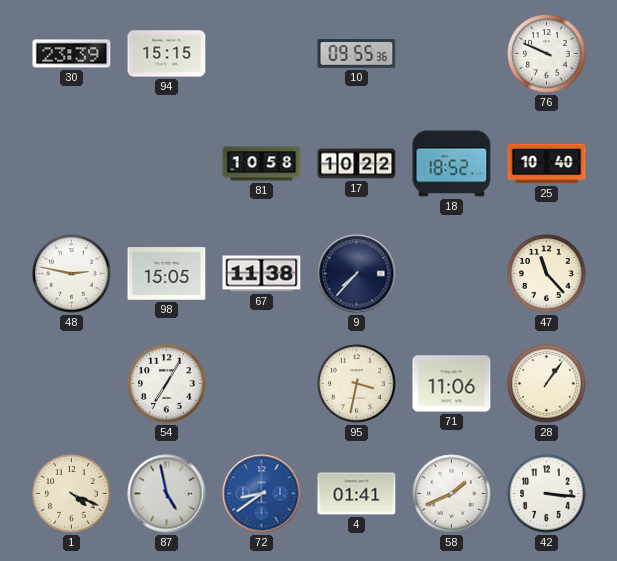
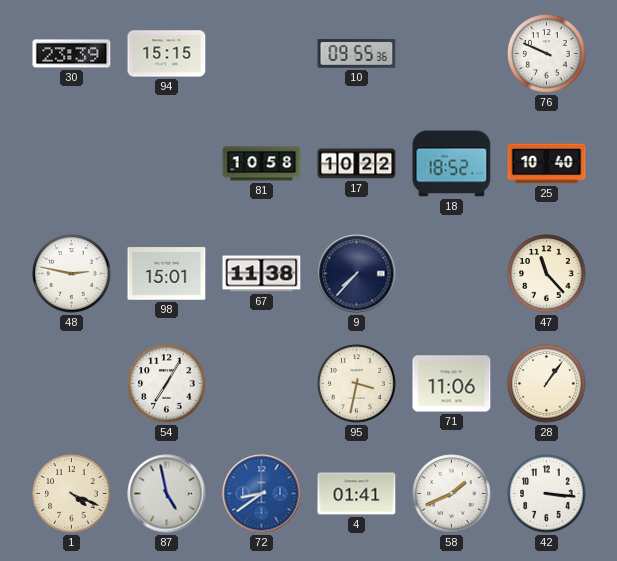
98: 15:05 -> 15:01 (167, 274)
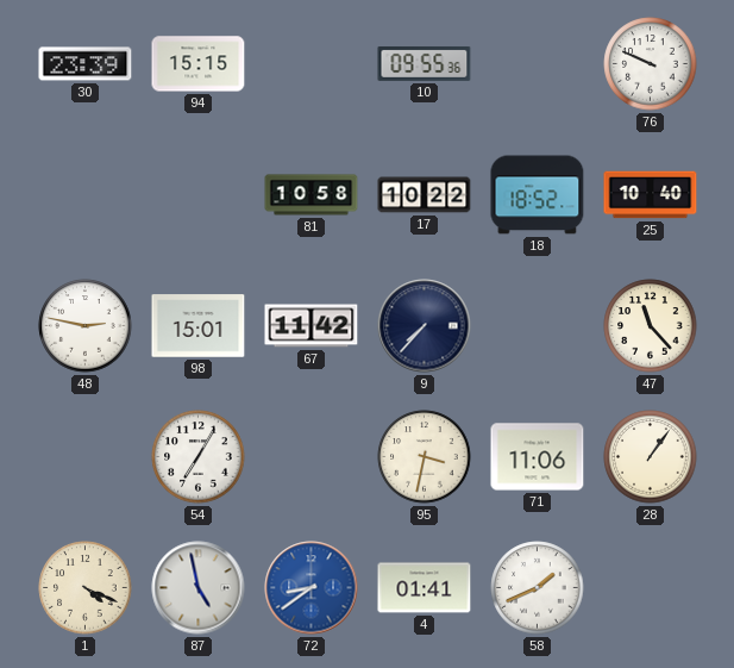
67: 11:38 -> 11:42 (312, 326)
42: 3:16 -> none (547, 494)
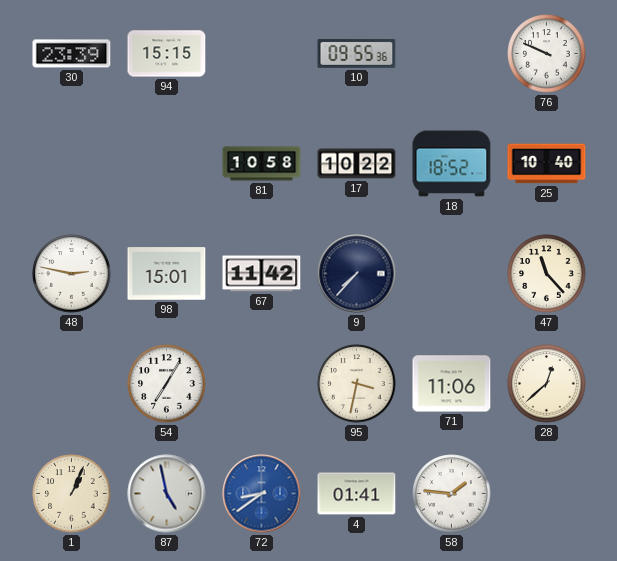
28: 1:06 -> 12:38 (547, 384)
1: 4:19 -> 1:04 (72, 494)
58: 1:41 -> 1:46 (452, 494)
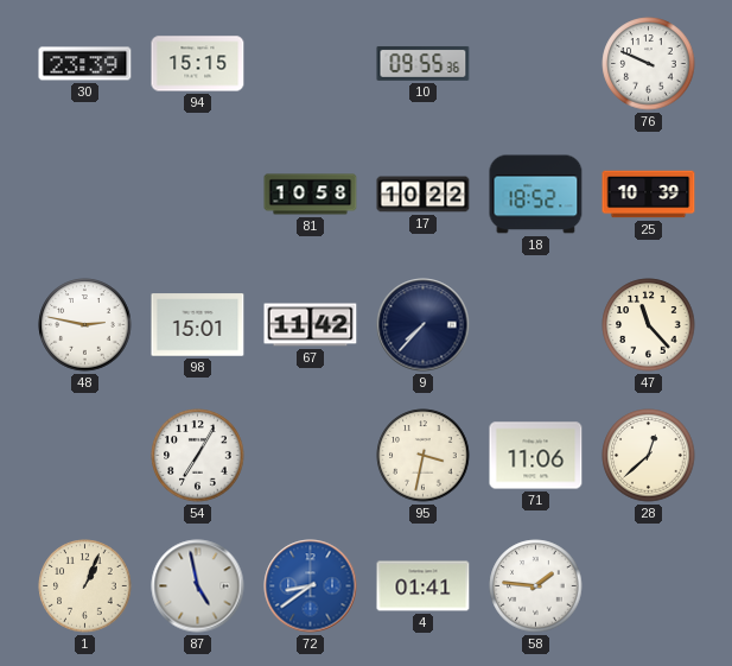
25: 10:40 -> 10:39 (649, 195)
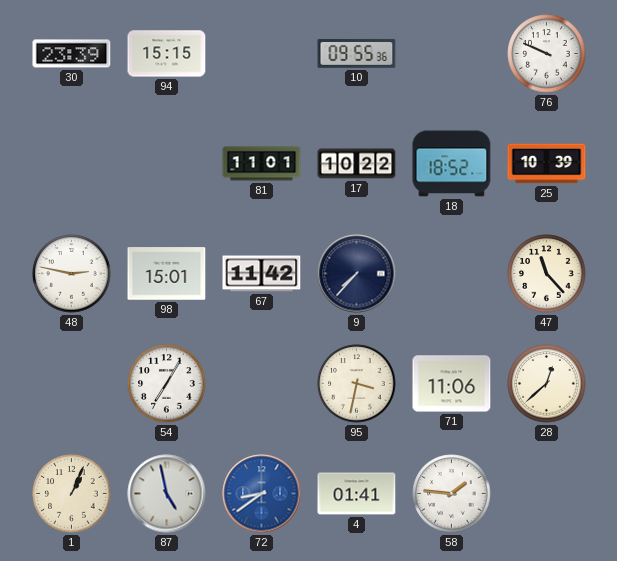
81: 10:58 -> 11:01 (262, 164)
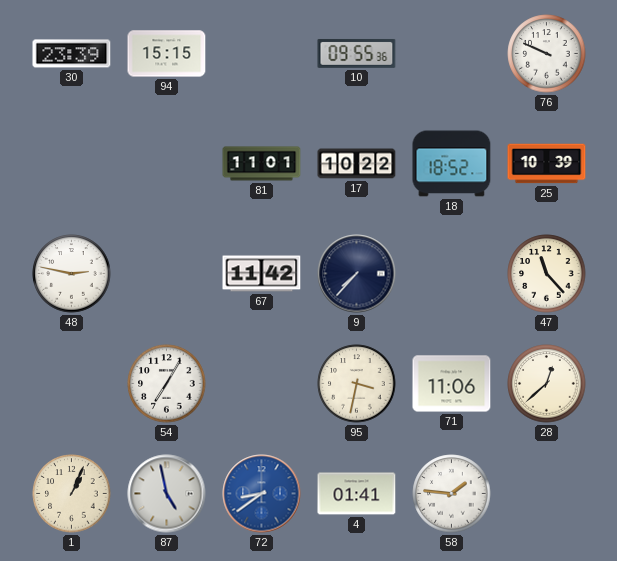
98: 15:01 -> none (167, 274)
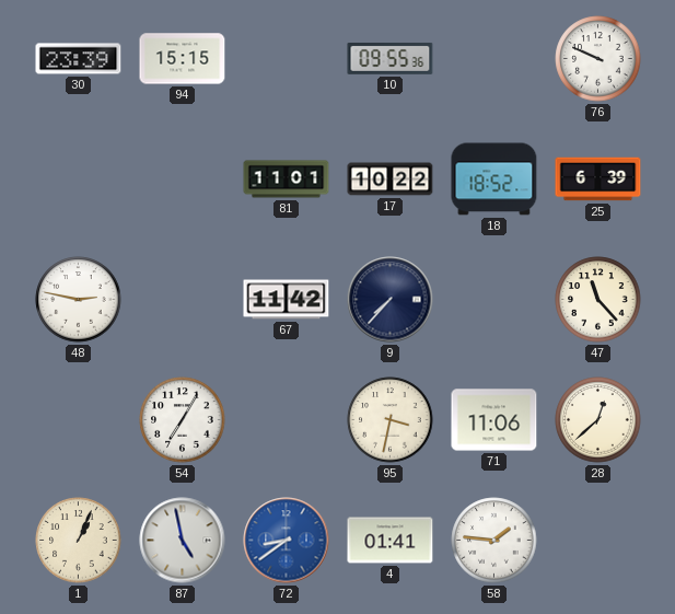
25: 10:39 -> 6:39 (598, 179)
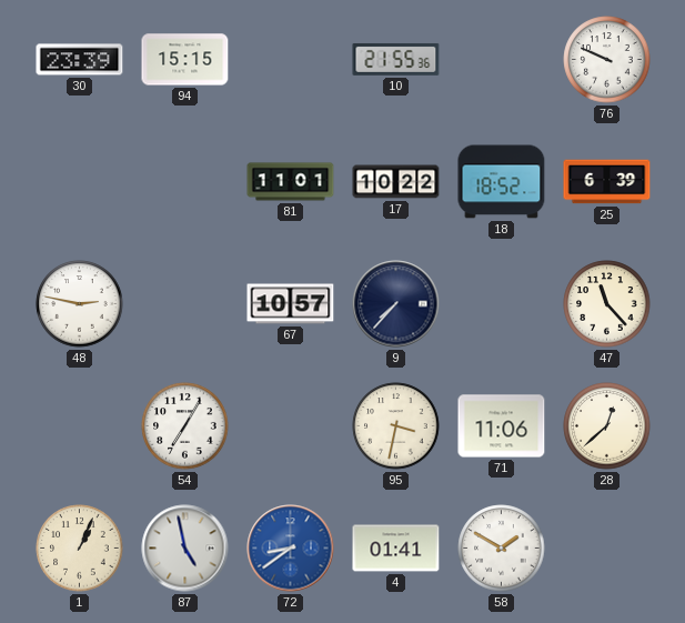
10: 09:55 -> 21:55 (396, 59)
67: 11:42 -> 10:57 (291, 304)
58: 1:46 -> 1:50 (502, 549)
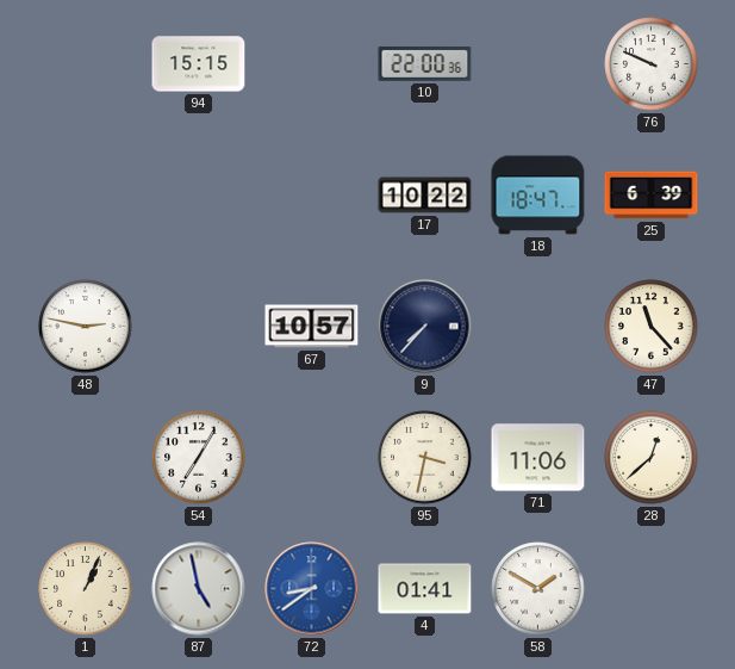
30: 23:39 -> none (80, 60)
10: 21:55 -> 22:00 (425, 63)
81: 11:01 -> none (291, 182)
18: 18:52 -> 18:47 (538, 196)
